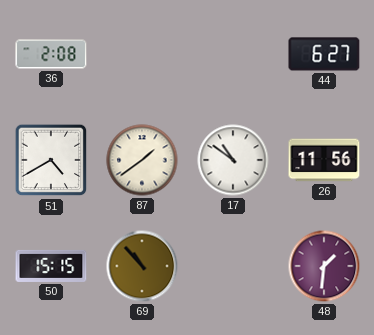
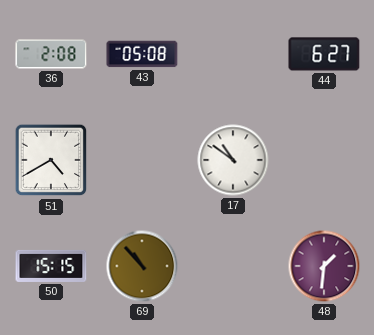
43: none -> 05:08 (142, 54)
87: 1:39 -> none (142, 160)
26: 11:56 -> none (324, 160)
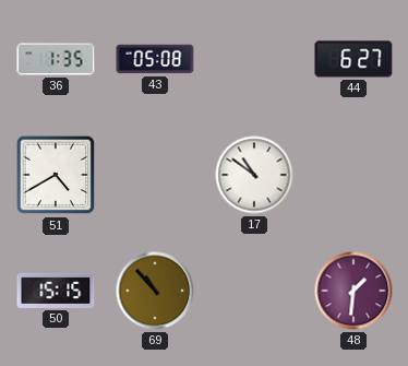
36: 2:08 -> 1:35 (56, 59)
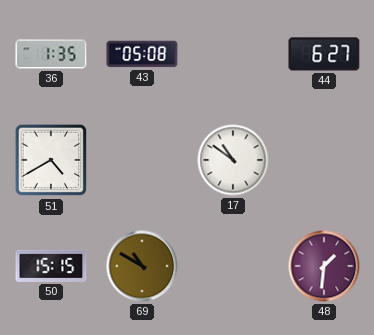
69: 10:53 -> 10:50 (142, 266)
